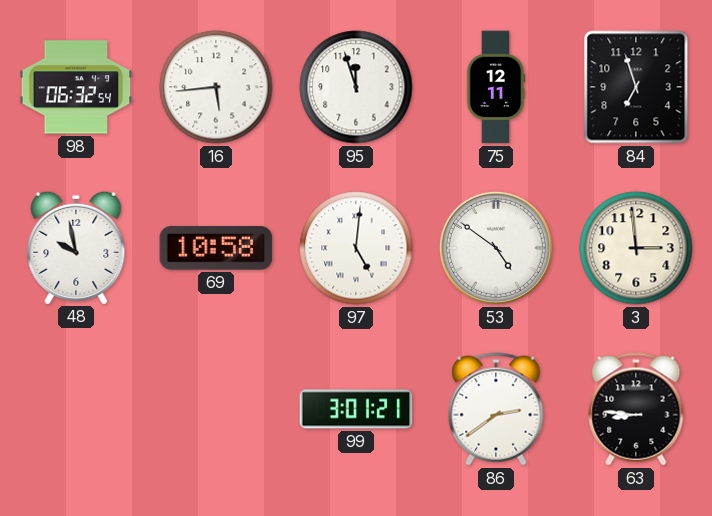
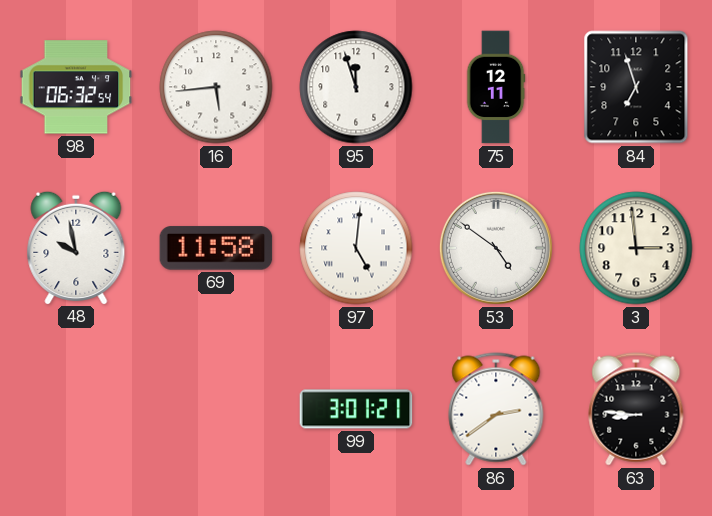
69: 10:58 -> 11:58 (216, 248)
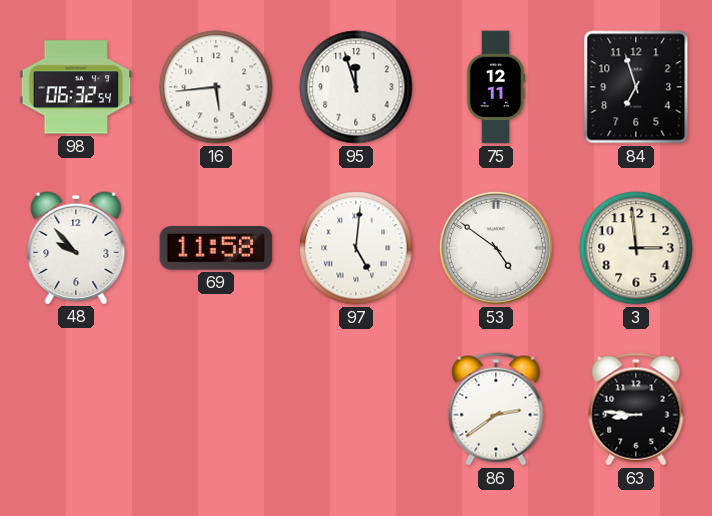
48: 9:58 -> 9:53 (76, 247)
99: 3:01 -> none (356, 409)
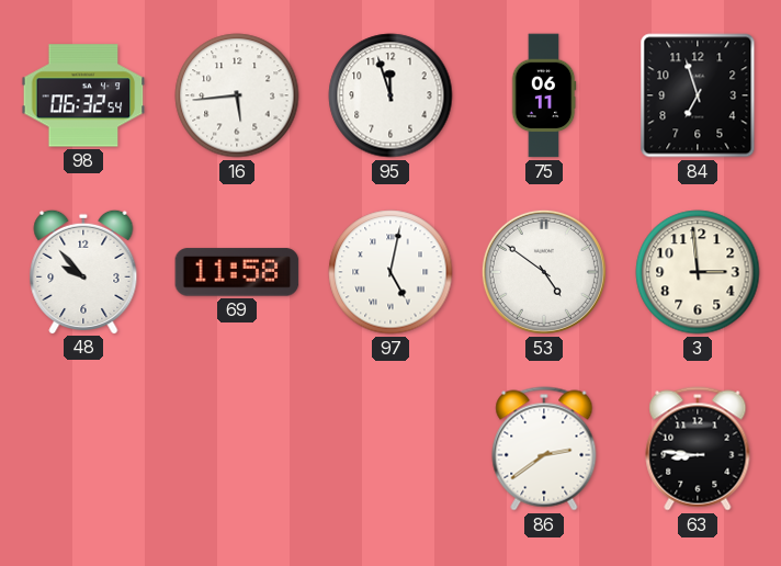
75: 12:11 -> 06:11 (544, 95)
97: 5:01 -> 5:02 (390, 272)
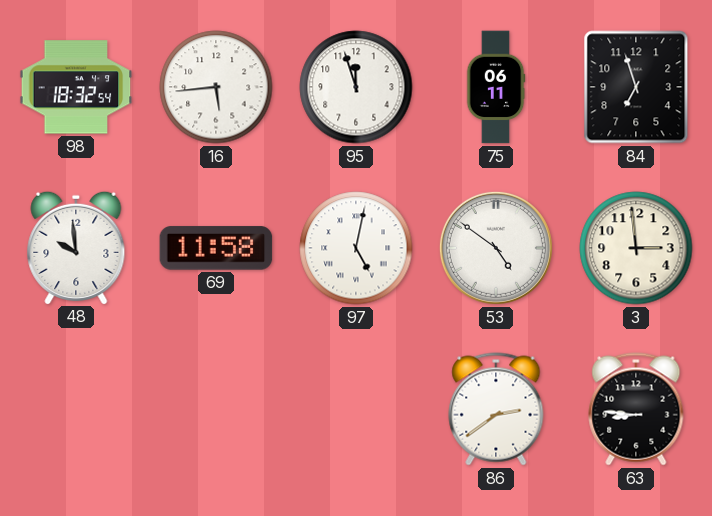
98: 06:32 -> 18:32 (76, 87)
48: 9:53 -> 9:59 (76, 247)
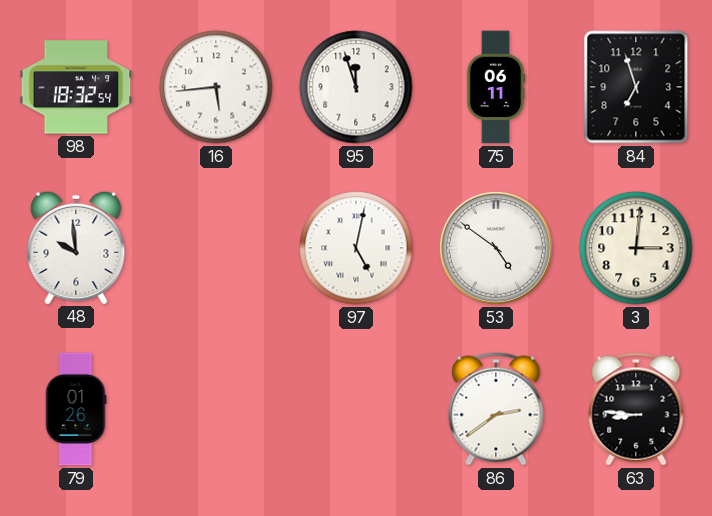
69: 11:58 -> none (216, 248)
3: 2:59 -> 3:01 (636, 248)
79: none -> 01:26 (76, 409)
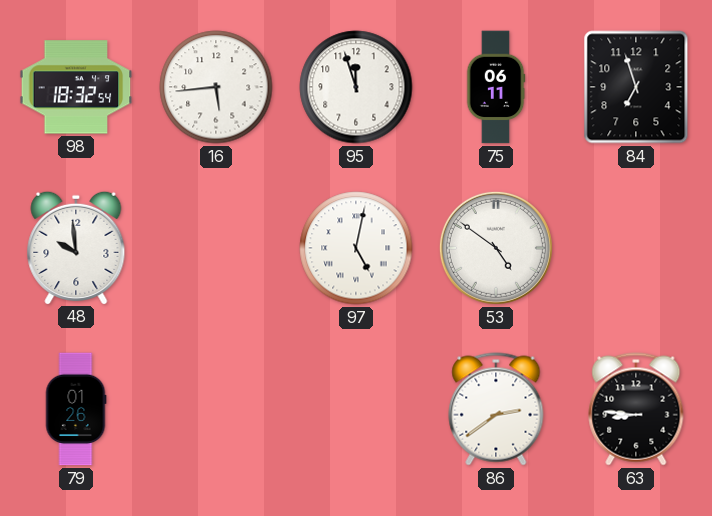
3: 3:01 -> none (636, 248)
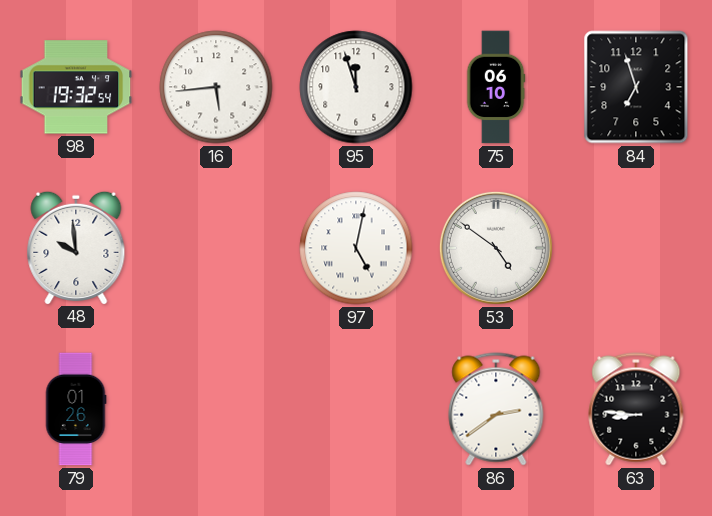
98: 18:32 -> 19:32 (76, 87)
75: 06:11 -> 06:10 (496, 87)
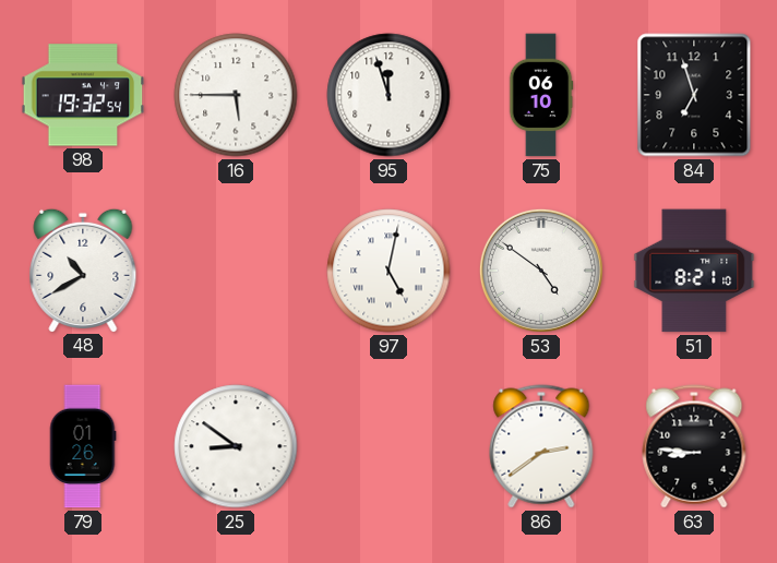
16: 5:44 -> 5:45 (236, 95)
48: 9:59 -> 10:40 (83, 269)
51: none -> 8:21 (694, 271)
25: none -> 8:51 (236, 446)
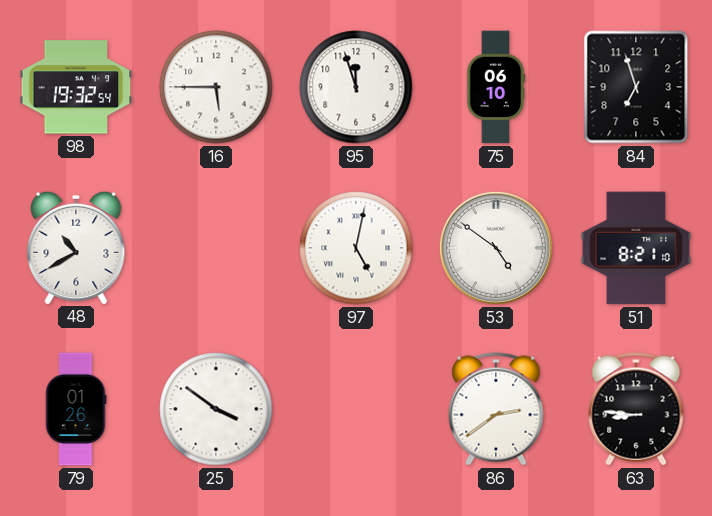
25: 8:51 -> 3:51 (216, 409)
